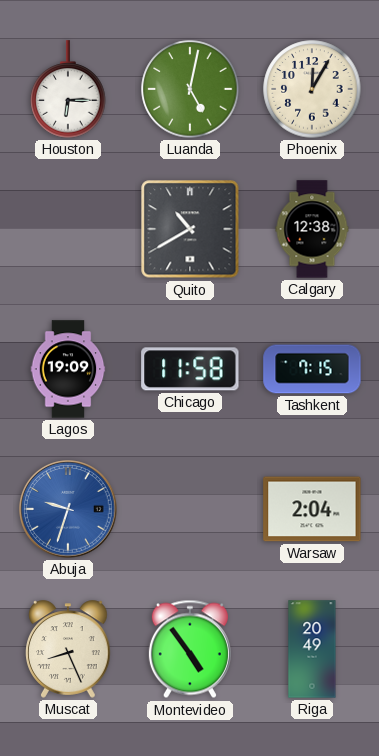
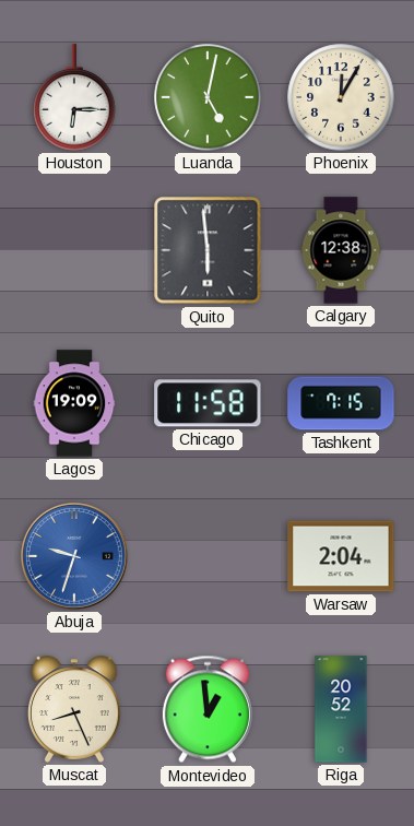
Quito: 10:40 -> 5:59 (208, 250)
Montevideo: 4:54 -> 12:59 (208, 709)
Riga: 20:49 -> 20:52 (341, 709)
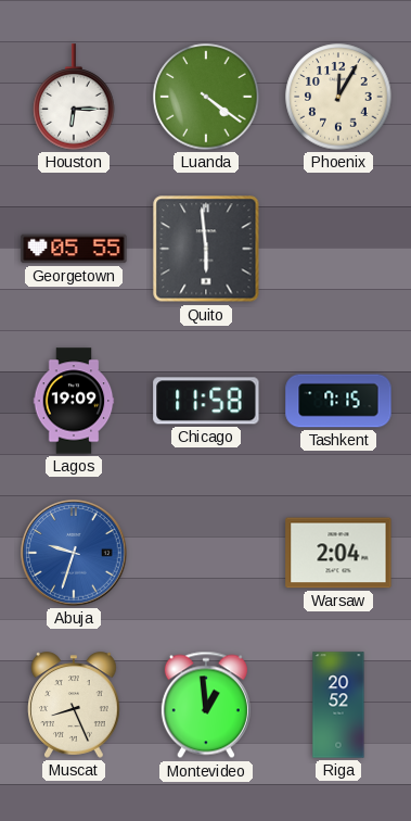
Luanda: 5:02 -> 4:21 (206, 97)
Georgetown: none -> 05:55 (74, 249)
Calgary: 12:38 -> none (341, 250)
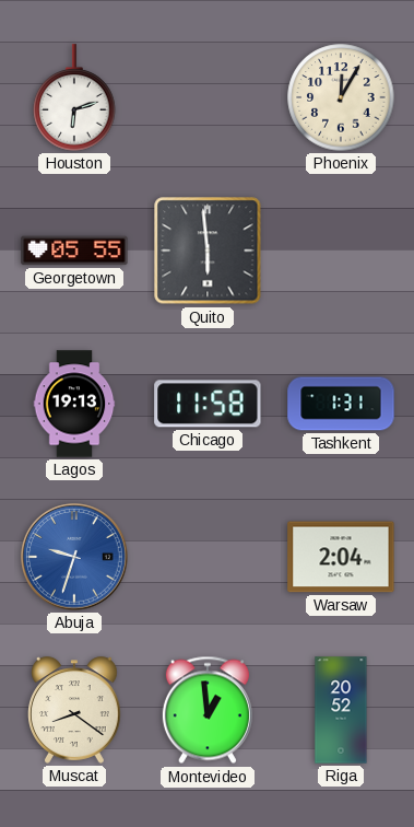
Houston: 6:15 -> 6:12 (74, 97)
Luanda: 4:21 -> none (206, 97)
Lagos: 19:09 -> 19:13 (74, 404)
Tashkent: 7:15 -> 1:31 (341, 404)
Muscat: 8:26 -> 8:21 (75, 710)
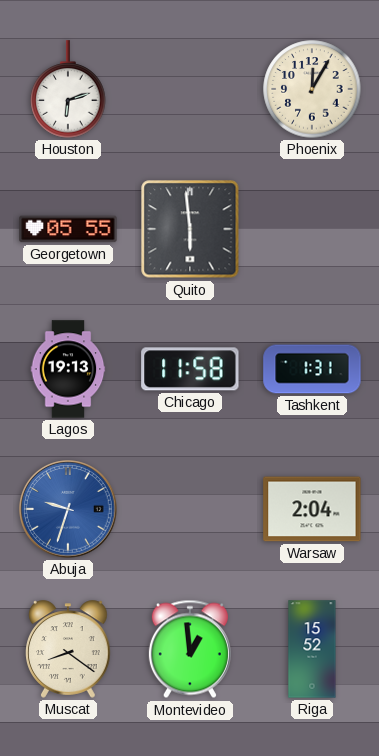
Riga: 20:52 -> 15:52 (312, 649)
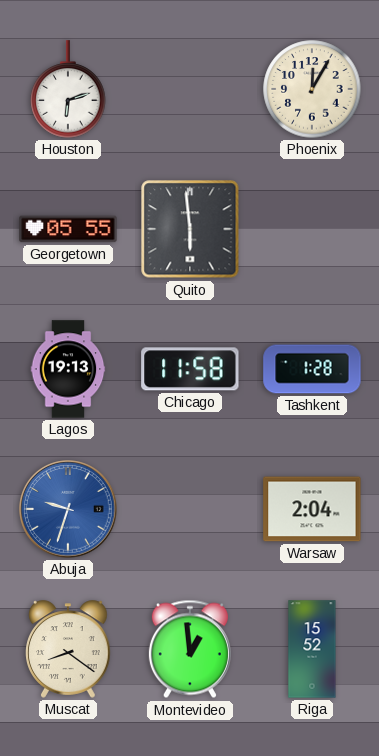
Tashkent: 1:31 -> 1:28 (312, 369)
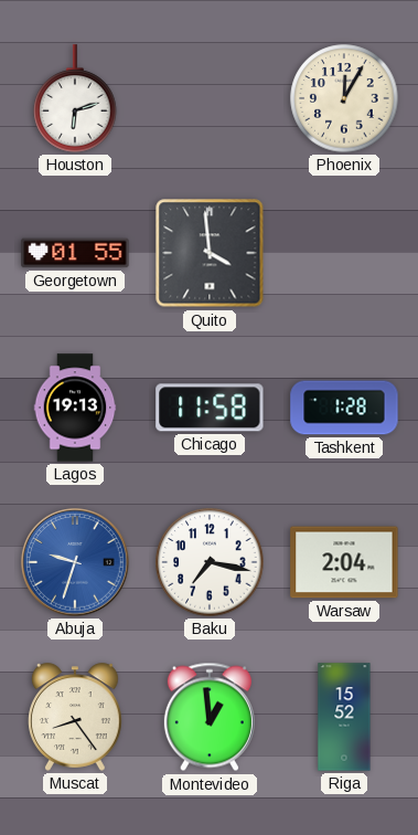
Georgetown: 05:55 -> 01:55 (75, 253)
Quito: 5:59 -> 3:59 (210, 253)
Baku: none -> 7:17 (210, 562)
Muscat: 8:21 -> 8:24 (76, 717)
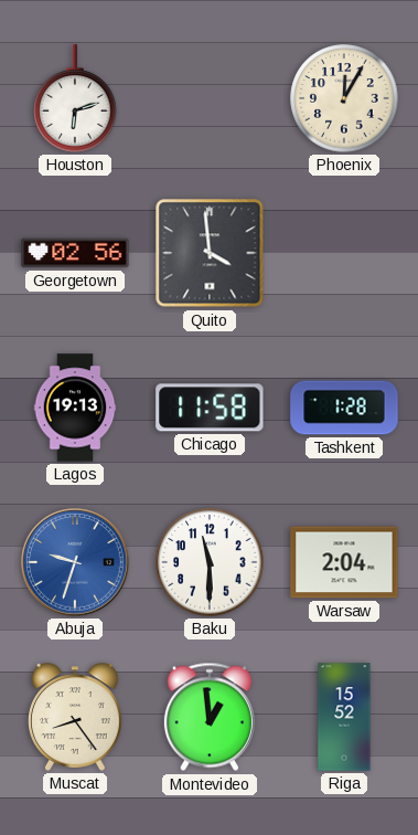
Georgetown: 01:55 -> 02:56 (75, 253)
Baku: 7:17 -> 11:30 (210, 562)
